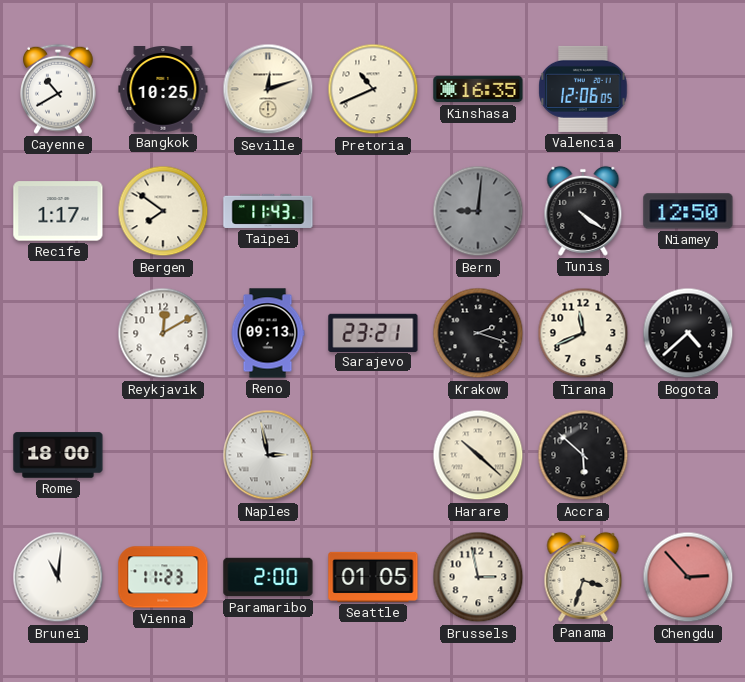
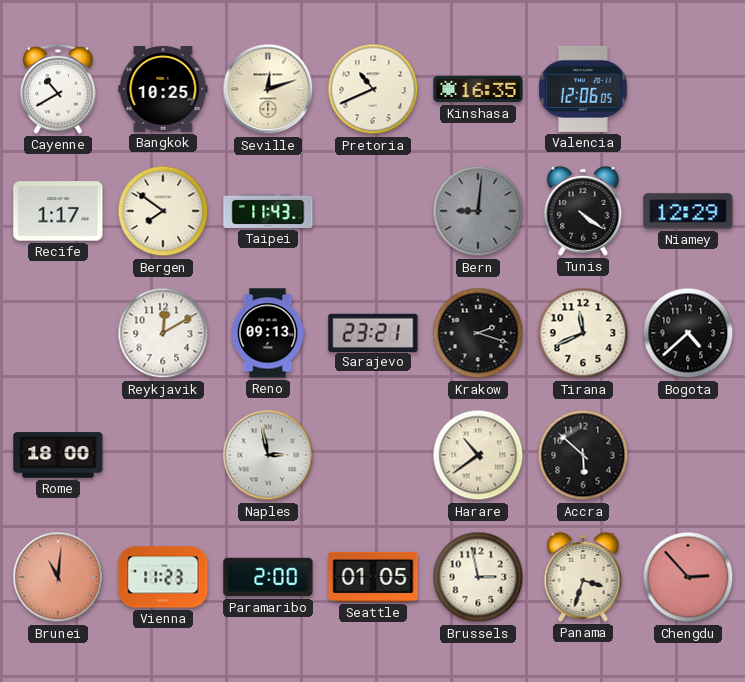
Niamey: 12:50 -> 12:29 (688, 211)
Harare: 10:22 -> 10:39 (478, 455)
Brunei dial: white -> salmon (58, 577)
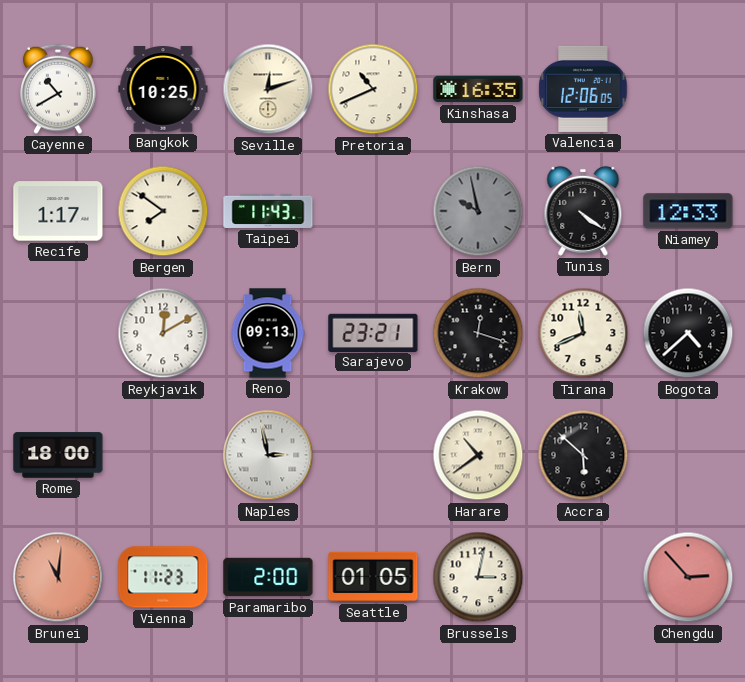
Bern: 9:01 -> 9:58 (478, 211)
Niamey: 12:29 -> 12:33 (688, 211)
Krakow: 2:18 -> 12:18 (478, 333)
Brussels: 2:58 -> 3:02 (478, 577)
Panama: 3:33 -> none (583, 577)
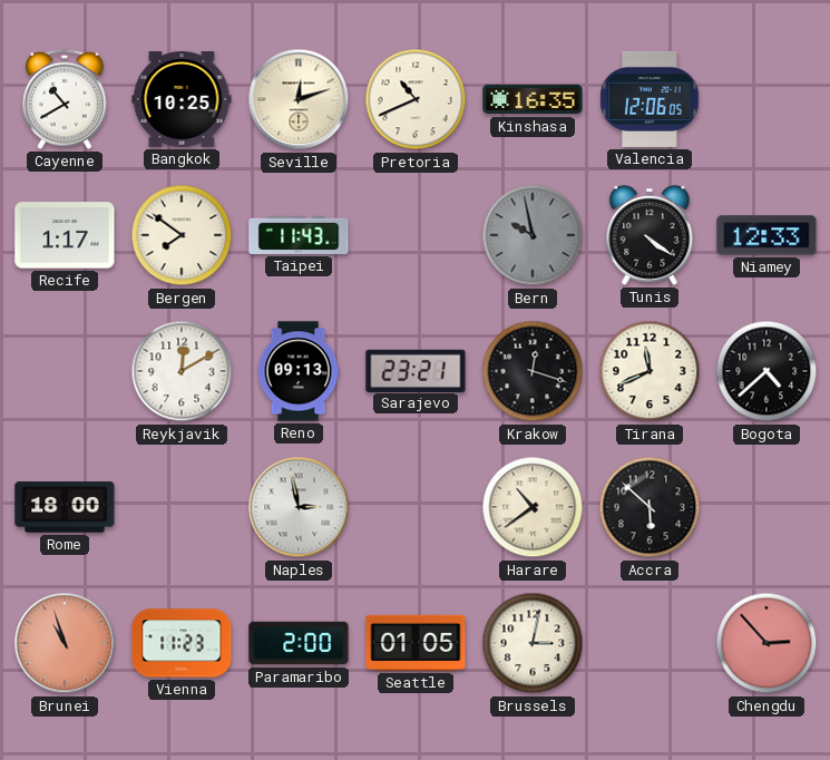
Brunei: 11:01 -> 10:57 (65, 643)
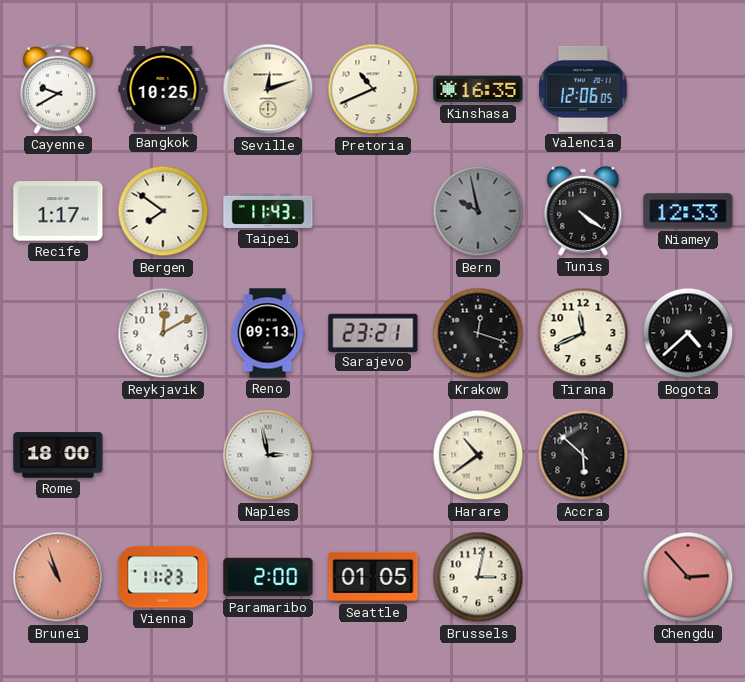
Cayenne: 10:40 -> 9:40 (59, 89)
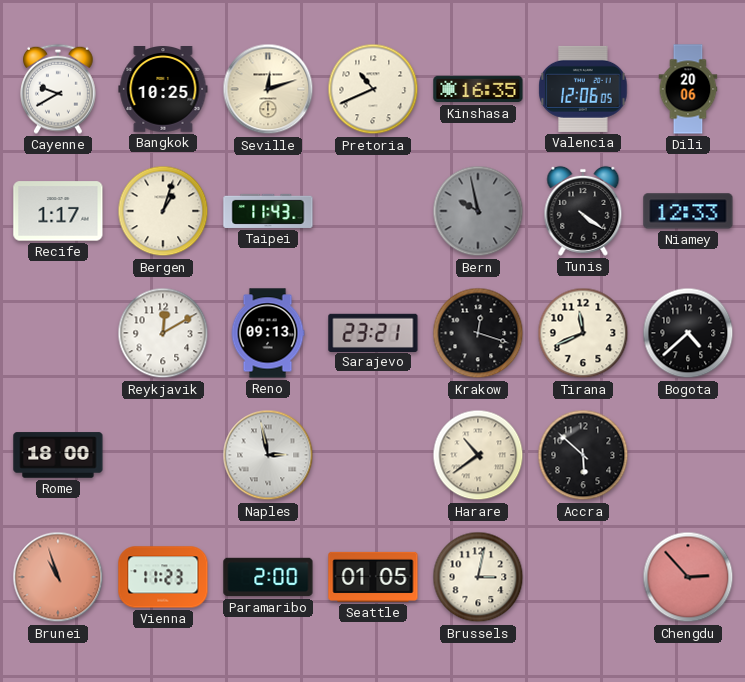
Dili: none -> 20:06 (688, 89)
Bergen: 7:51 -> 1:03 (163, 211)
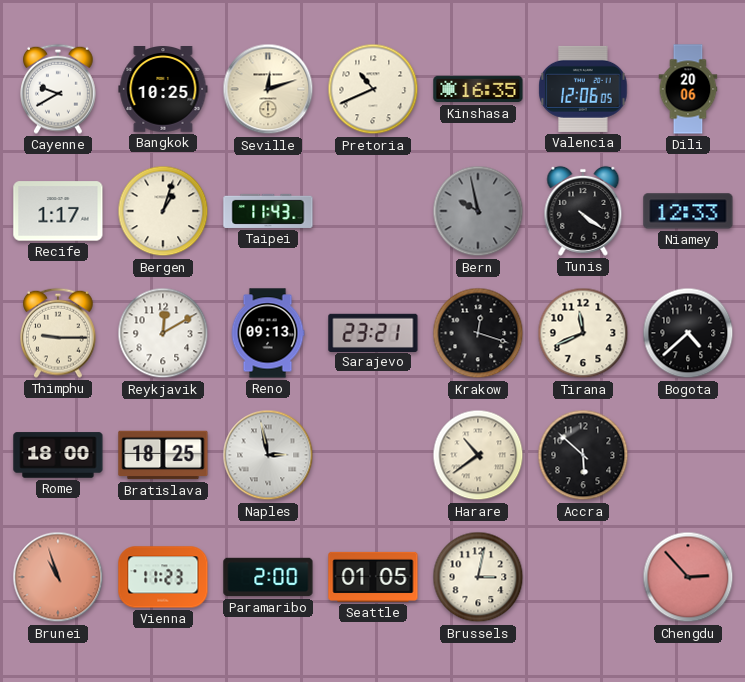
Thimphu: none -> 9:15 (59, 333)
Bratislava: none -> 18:25 (163, 455)
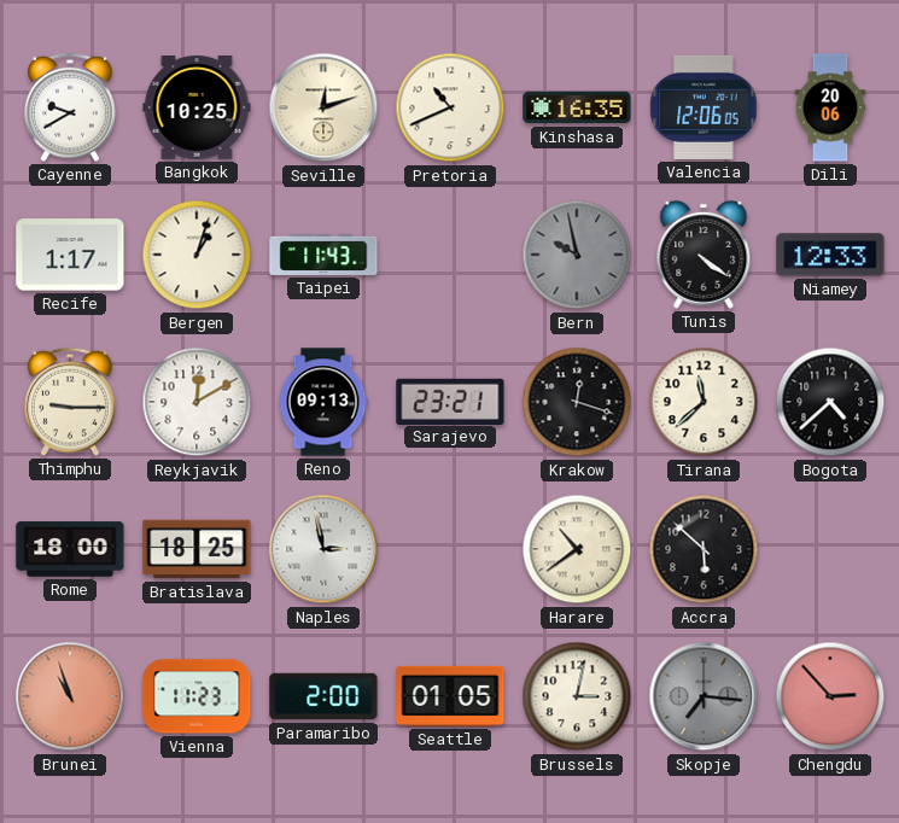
Tirana: 11:41 -> 11:38 (704, 402)
Skopje: none -> 7:16 (704, 696)
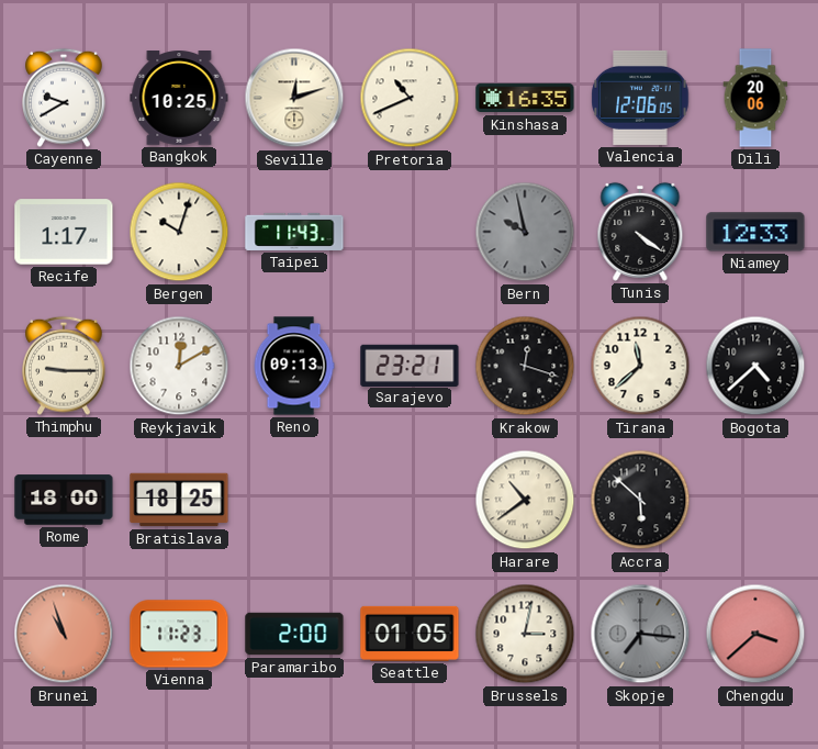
Bergen: 1:03 -> 10:03 (179, 232)
Naples: 2:58 -> none (323, 549)
Chengdu: 2:53 -> 3:38 (755, 634)
